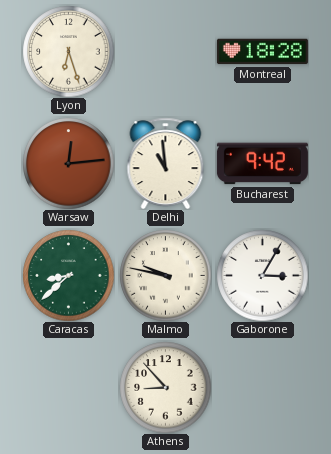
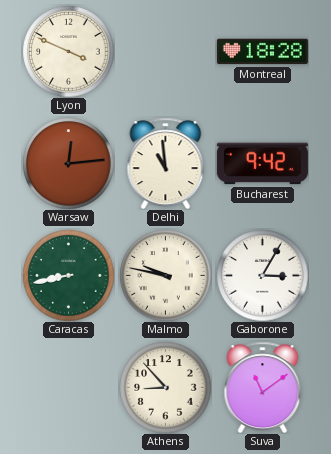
Lyon: 6:27 -> 3:49 (68, 51)
Caracas: 8:38 -> 8:43 (68, 275)
Suva: none -> 11:09 (263, 387)
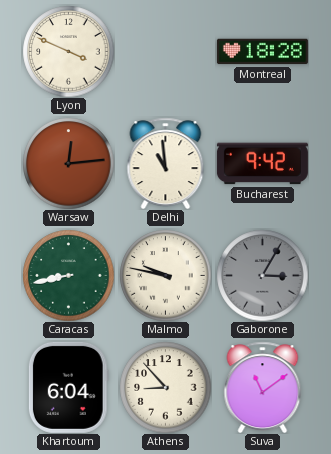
Gaborone dial: white -> grey (262, 275)
Khartoum: none -> 6:04 (68, 387)
